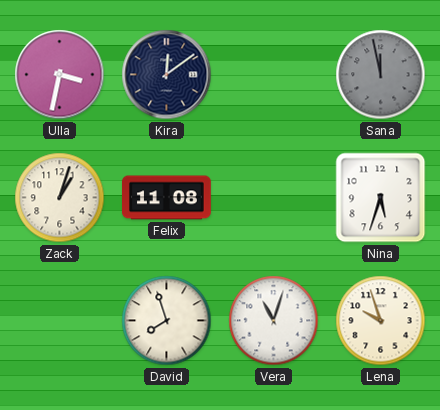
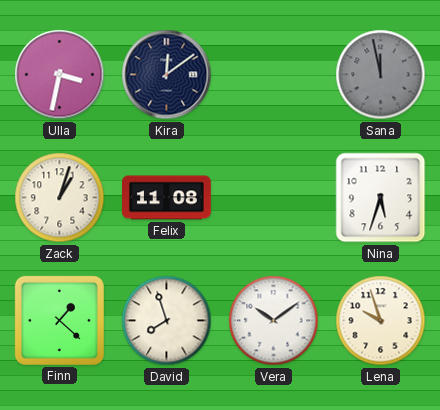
Finn: none -> 1:22 (59, 320)
Vera: 11:03 -> 10:09 (274, 321)
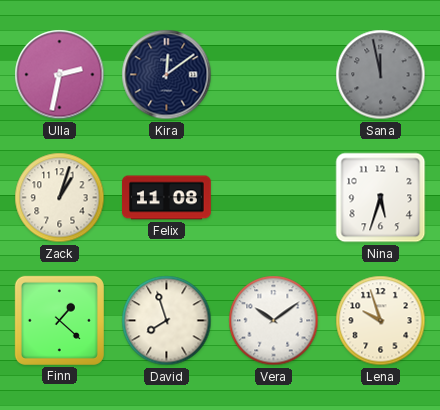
Ulla: 3:32 -> 2:32 (60, 75)
